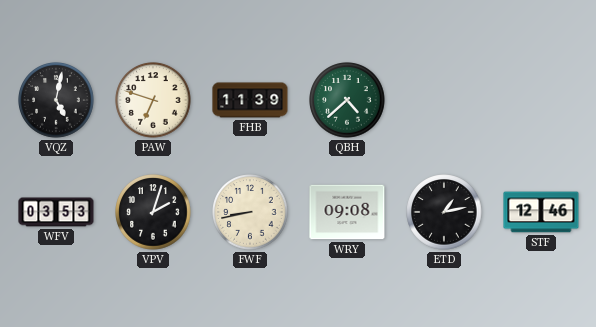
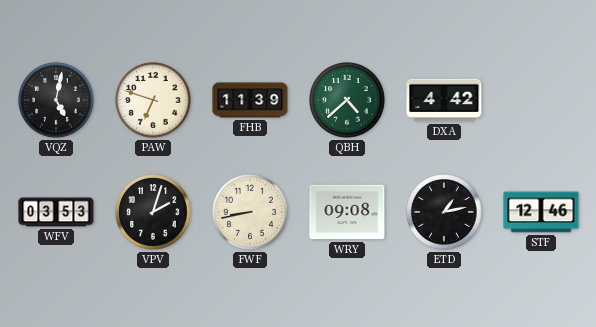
DXA: none -> 4:42 (444, 100)
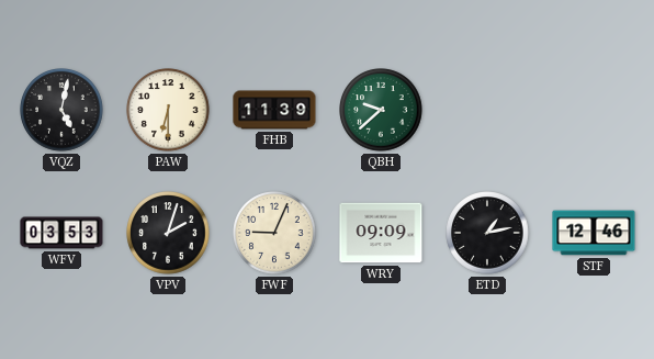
PAW: 6:48 -> 6:30 (168, 110)
QBH: 4:38 -> 9:38 (381, 110)
DXA: 4:42 -> none (444, 100)
FWF: 8:43 -> 9:04 (274, 233)
WRY: 09:08 -> 09:09 (381, 233)
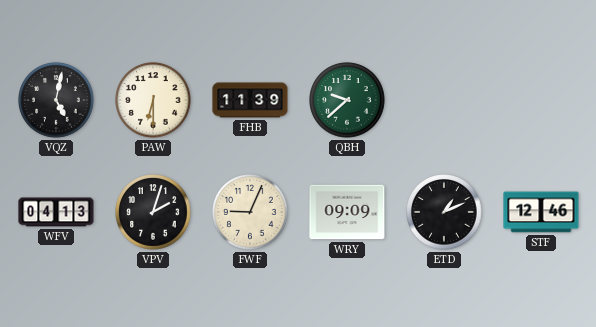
WFV: 03:53 -> 04:13 (56, 212)
ETD: 1:13 -> 1:11 (444, 212)
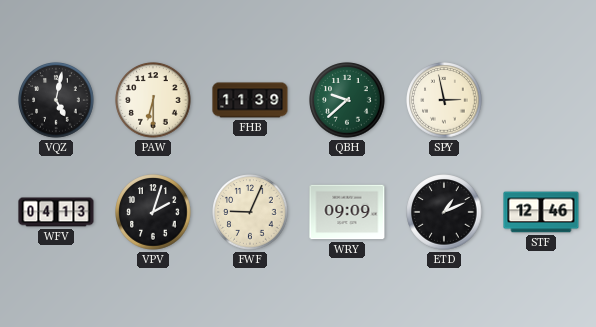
SPY: none -> 2:58 (444, 100)
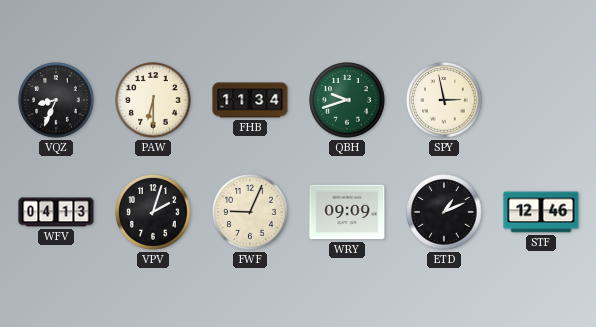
VQZ: 5:02 -> 8:34 (56, 100)
FHB: 11:39 -> 11:34 (250, 100)
QBH: 9:38 -> 9:42 (347, 100)
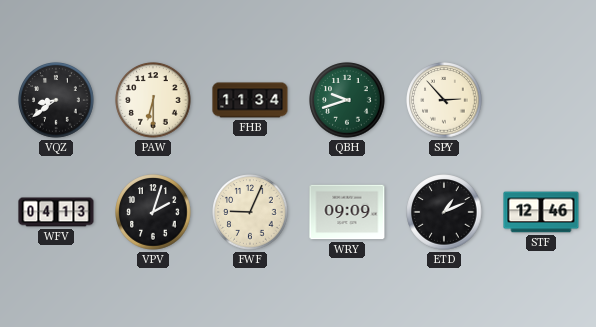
VQZ: 8:34 -> 8:39 (56, 100)
SPY: 2:58 -> 2:53 (444, 100)
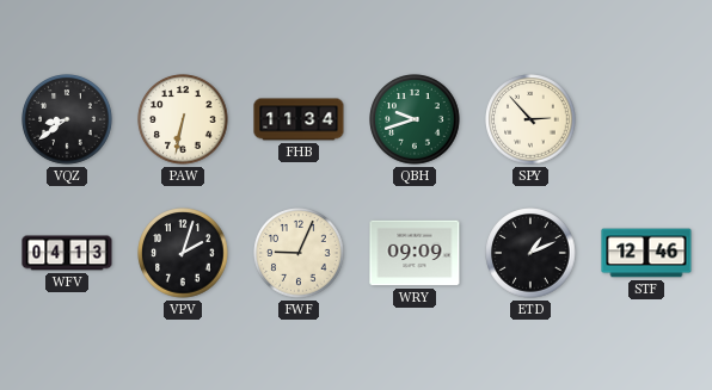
PAW: 6:30 -> 6:32 (183, 119)
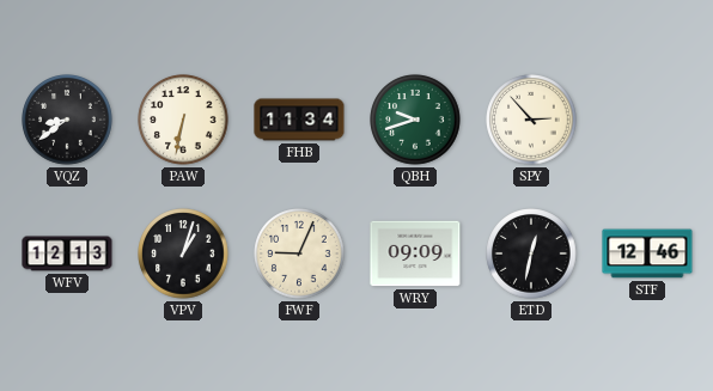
WFV: 04:13 -> 12:13 (67, 253)
VPV: 2:03 -> 1:03 (183, 253)
ETD: 1:11 -> 12:32 (531, 253)
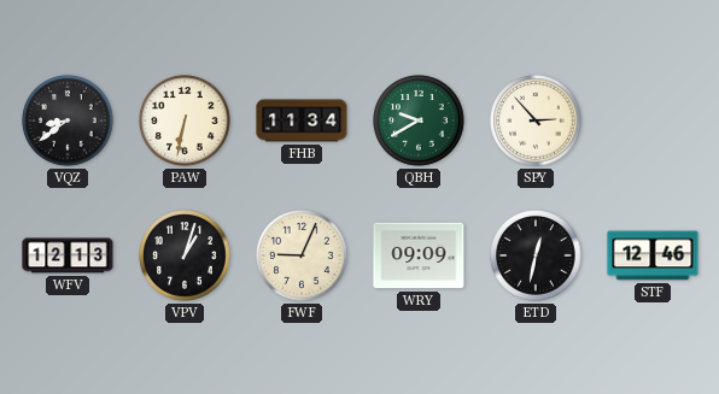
QBH: 9:42 -> 9:40 (419, 120)
